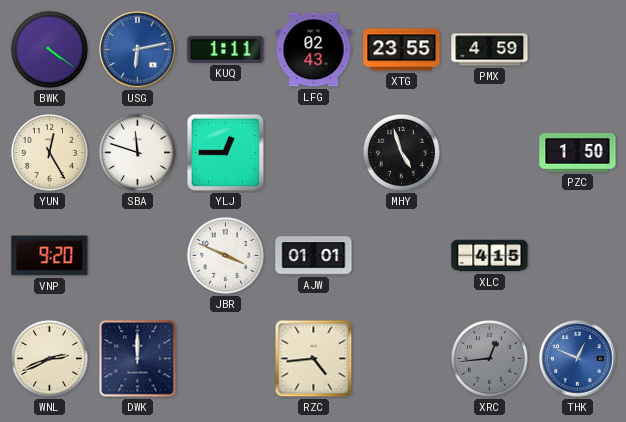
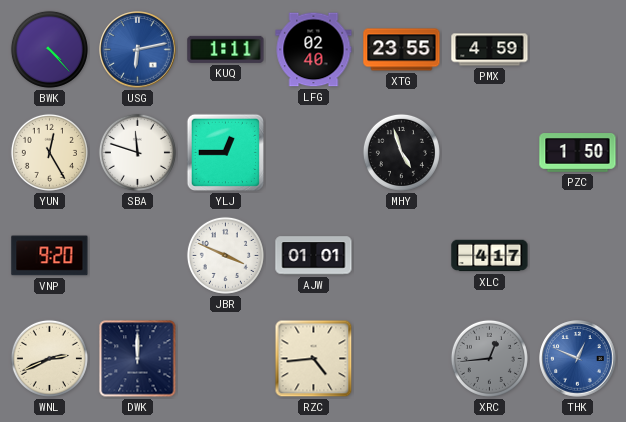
BWK: 4:21 -> 4:23 (49, 49)
LFG: 02:43 -> 02:40 (314, 50)
XLC: 4:15 -> 4:17 (490, 256)
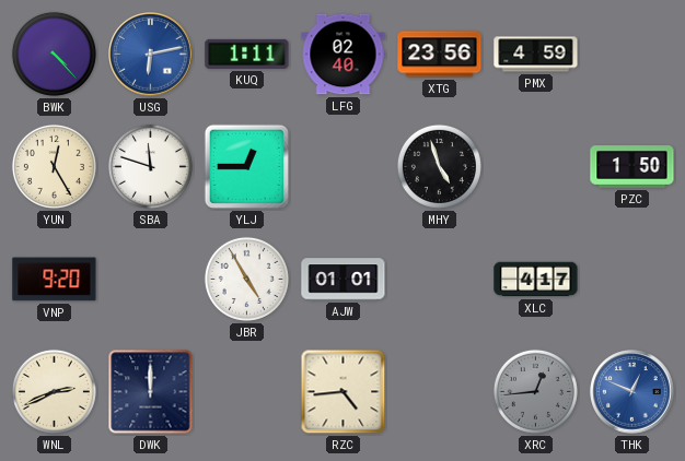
XTG: 23:55 -> 23:56 (440, 55)
JBR: 3:49 -> 4:55 (246, 279)
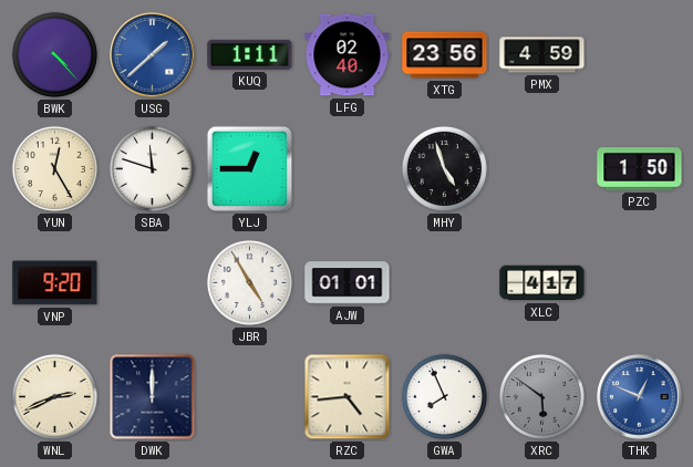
USG: 6:13 -> 1:38 (153, 55)
GWA: none -> 7:56 (444, 396)
XRC: 12:44 -> 5:51 (541, 396)
